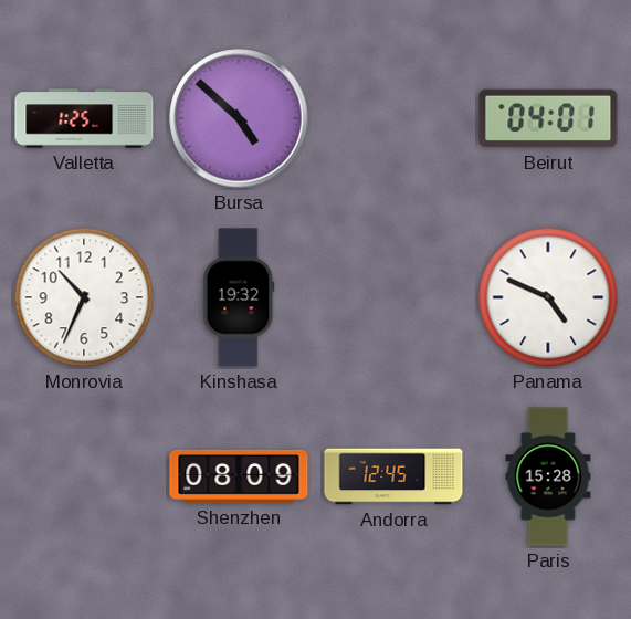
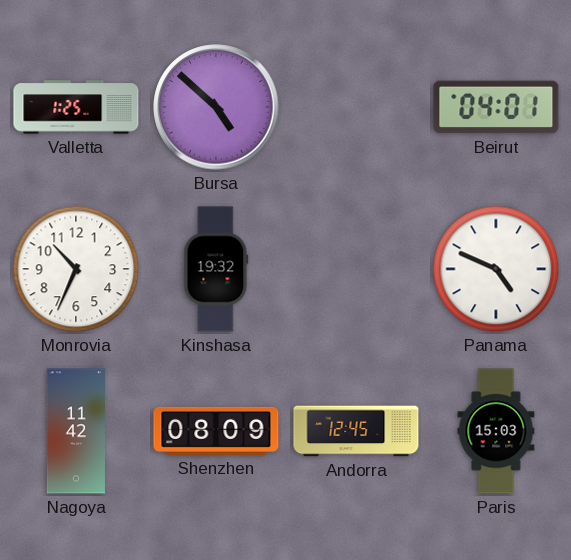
Nagoya: none -> 11:42 (76, 431)
Paris: 15:28 -> 15:03 (496, 431)
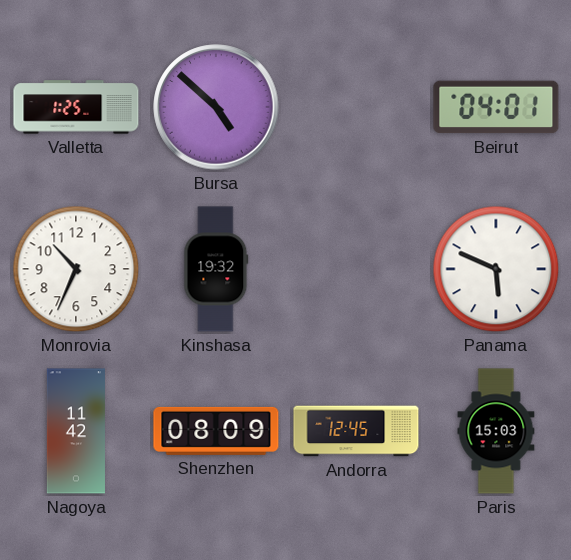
Panama: 4:49 -> 5:49 (496, 269)
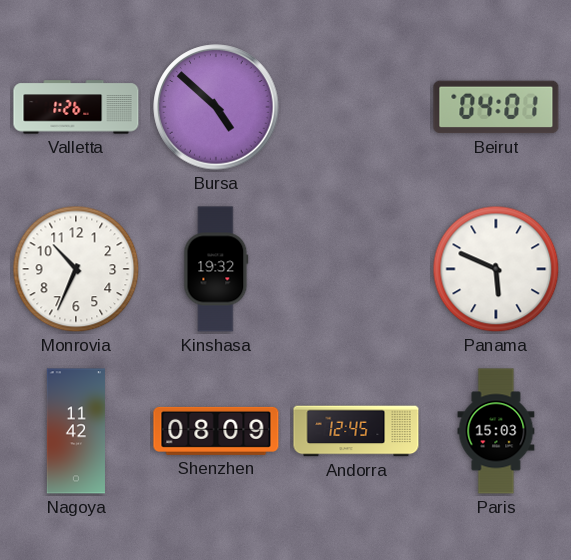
Valletta: 1:25 -> 1:26 (76, 107)
